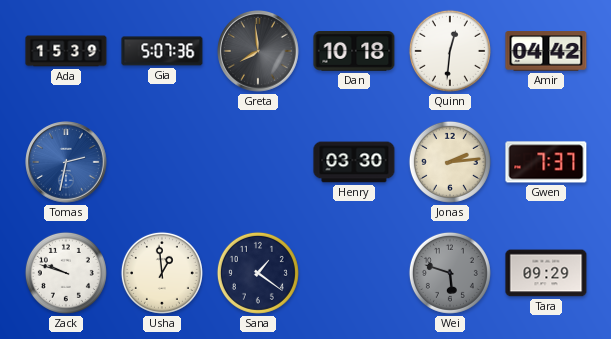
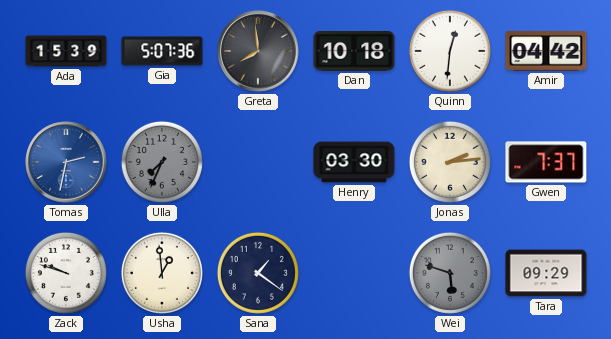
Ulla: none -> 7:34 (162, 162)
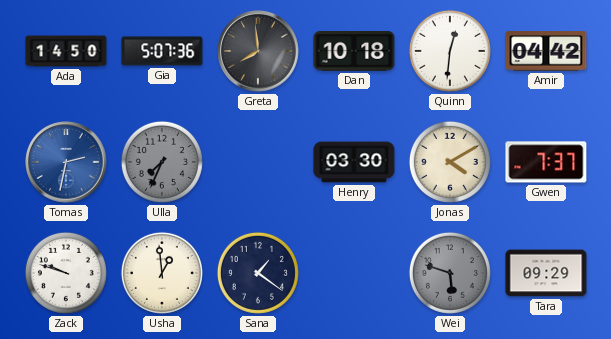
Ada: 15:39 -> 14:50 (66, 51)
Jonas: 2:14 -> 4:10 (450, 162)
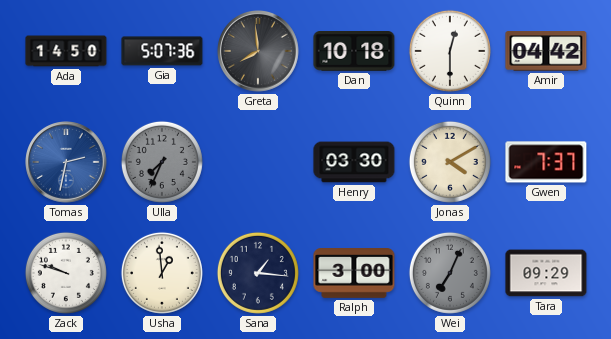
Quinn: 12:31 -> 12:30 (450, 51)
Sana: 1:21 -> 1:16 (258, 273)
Ralph: none -> 3:00 (354, 274)
Wei: 5:48 -> 7:04 (450, 273)
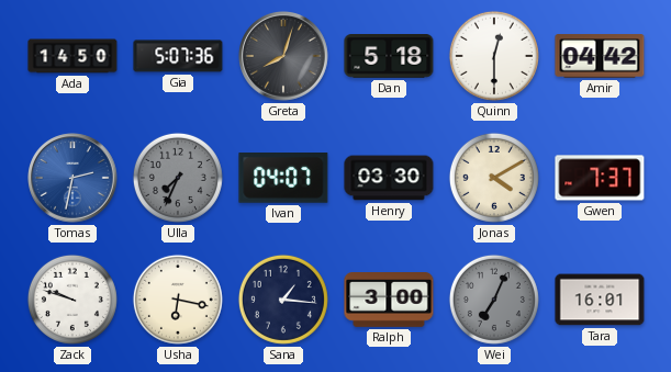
Greta: 7:59 -> 8:03 (284, 57)
Dan: 10:18 -> 5:18 (389, 57)
Ivan: none -> 04:07 (283, 179)
Usha: 12:59 -> 6:17 (178, 300)
Tara: 09:29 -> 16:01 (600, 300)
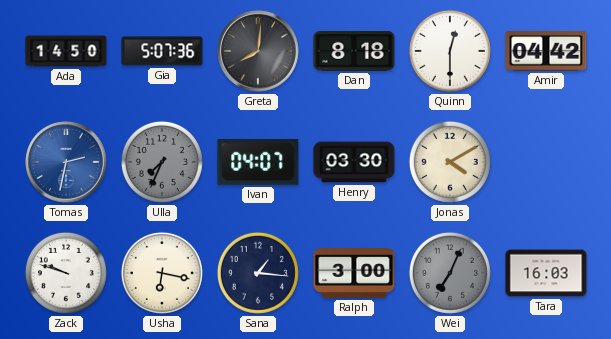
Greta: 8:03 -> 8:01 (259, 52)
Dan: 5:18 -> 8:18 (354, 52)
Gwen: 7:37 -> none (600, 178)
Tara: 16:01 -> 16:03 (546, 273)
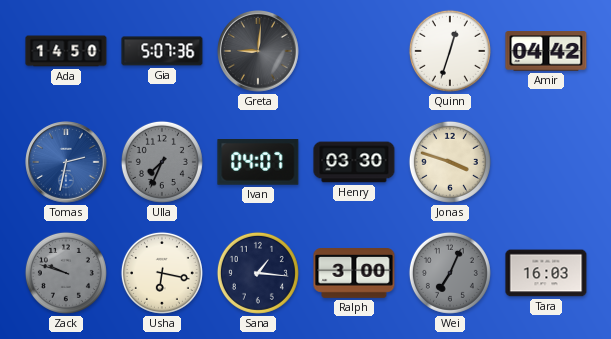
Greta: 8:01 -> 9:01 (259, 52)
Dan: 8:18 -> none (354, 52)
Quinn: 12:30 -> 12:33 (450, 51)
Jonas: 4:10 -> 3:48 (450, 162)
Zack dial: white -> grey (66, 273)
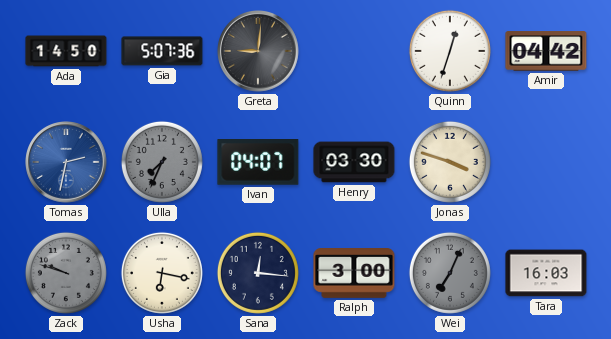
Sana: 1:16 -> 12:16 (258, 273)
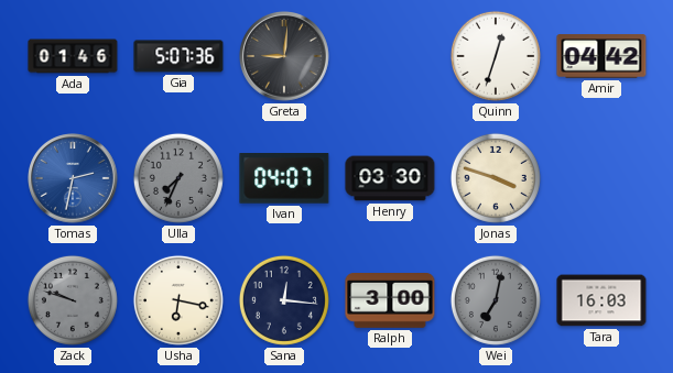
Ada: 14:50 -> 01:46 (73, 56)
Wei: 7:04 -> 7:02 (496, 300)
